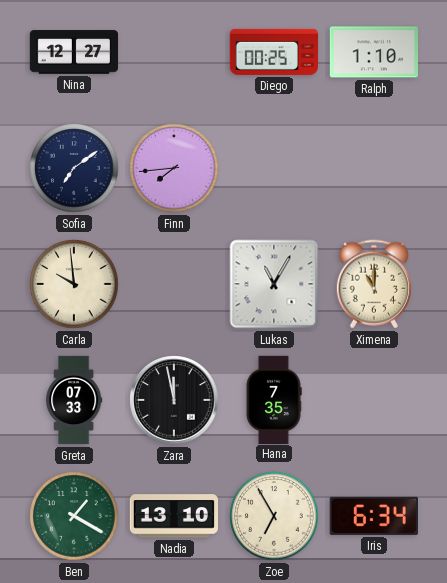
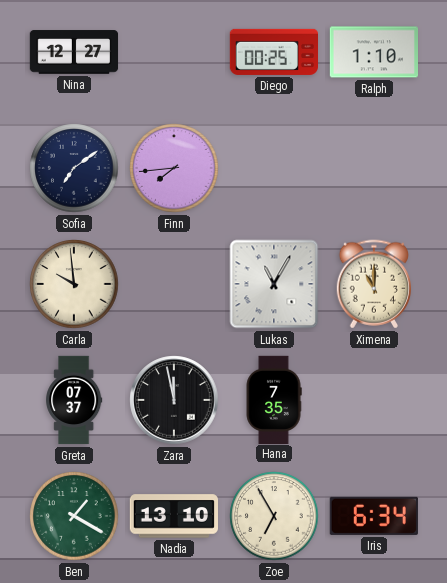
Greta: 07:33 -> 07:37 (74, 400)
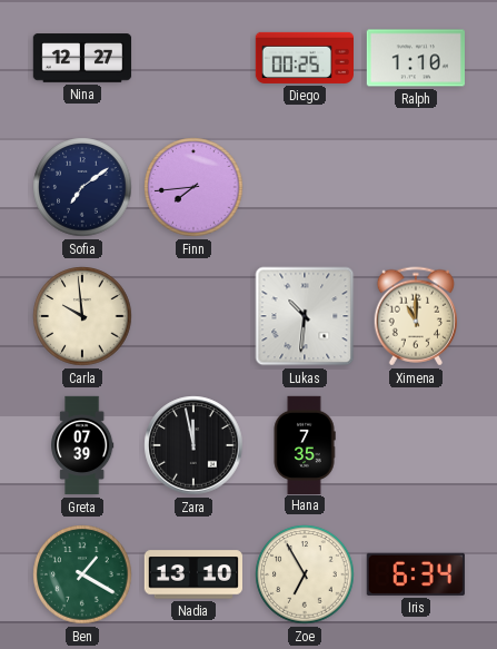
Lukas: 11:05 -> 10:31 (305, 316)
Greta: 07:37 -> 07:39 (82, 445)
